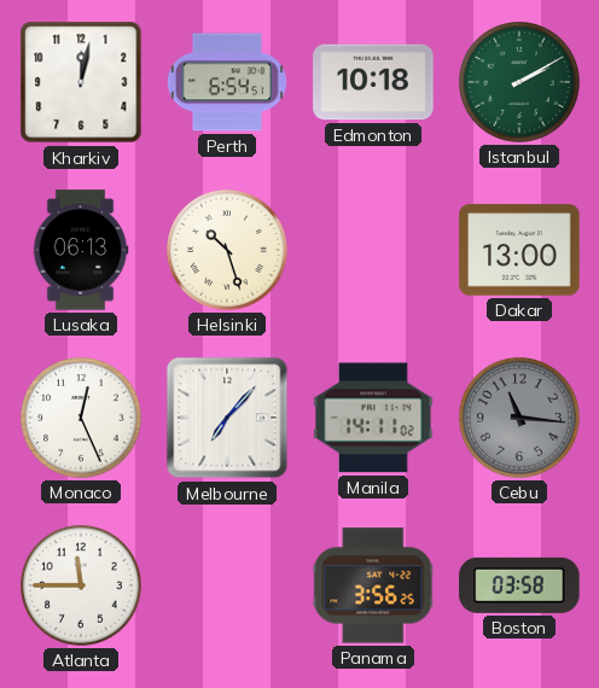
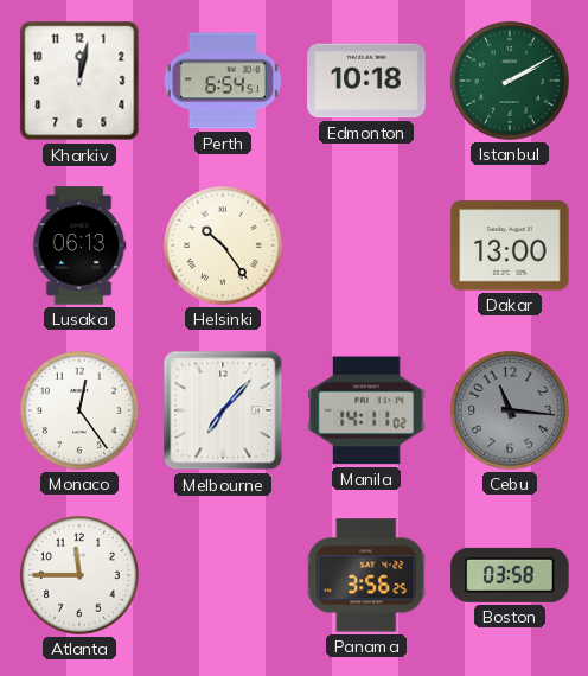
Helsinki: 10:27 -> 10:24 (224, 247)
Monaco: 12:26 -> 12:24 (81, 412)
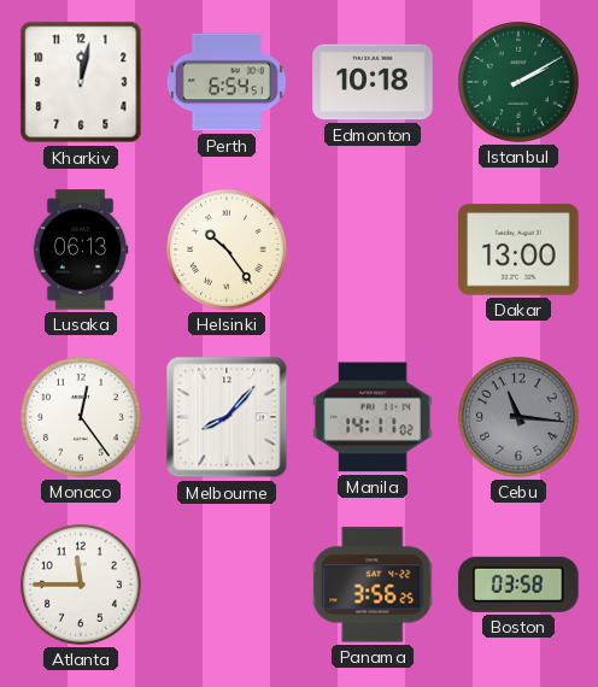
Melbourne: 7:07 -> 8:07 (227, 417)
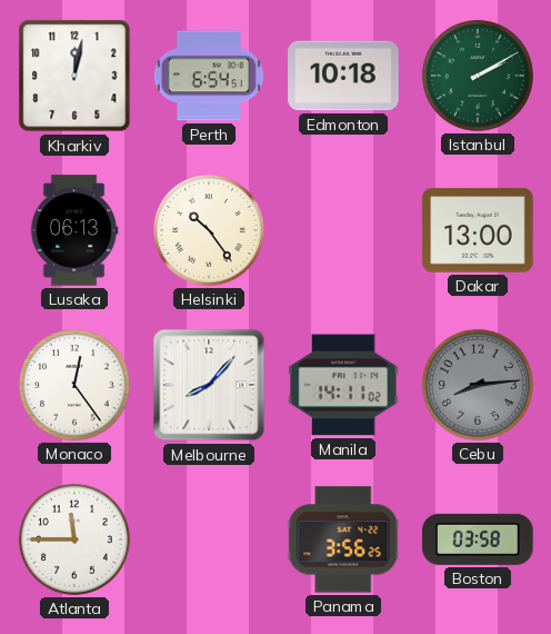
Cebu: 11:16 -> 8:14 (479, 386)
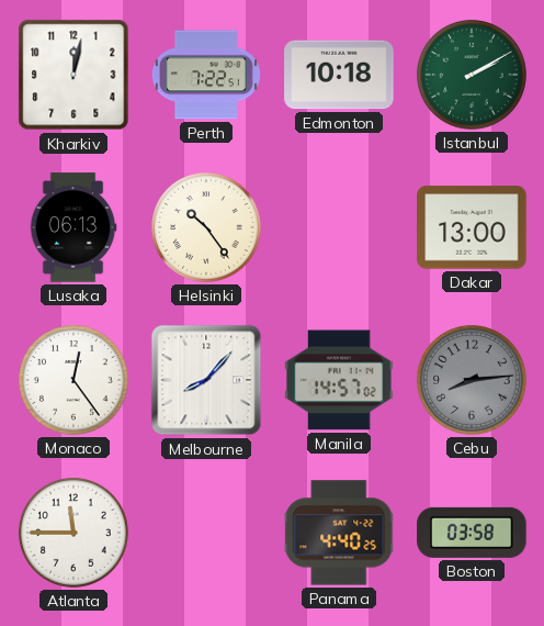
Perth: 6:54 -> 7:22 (206, 75)
Manila: 14:11 -> 14:57 (339, 380)
Panama: 3:56 -> 4:40 (339, 533)
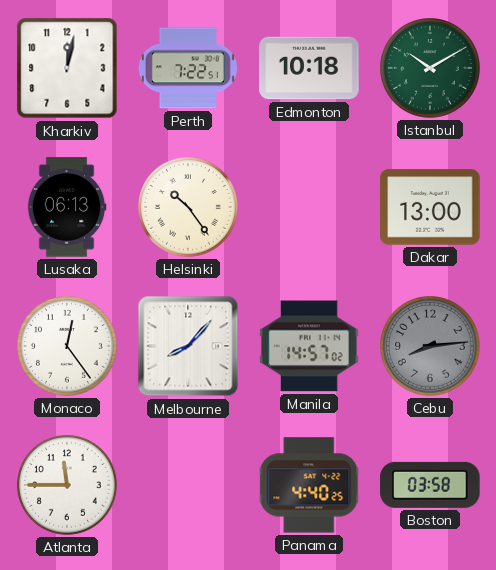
Istanbul: 2:10 -> 10:10 (431, 69)
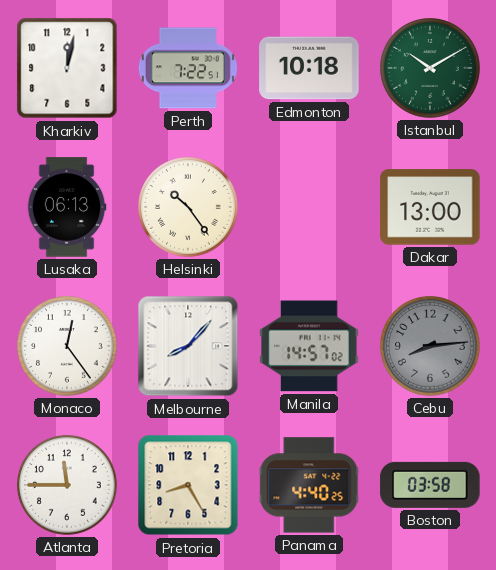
Pretoria: none -> 8:25 (188, 485)
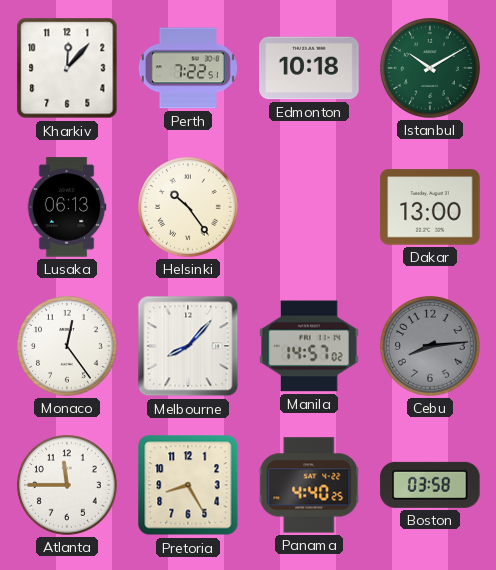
Kharkiv: 12:02 -> 12:07 (67, 68)
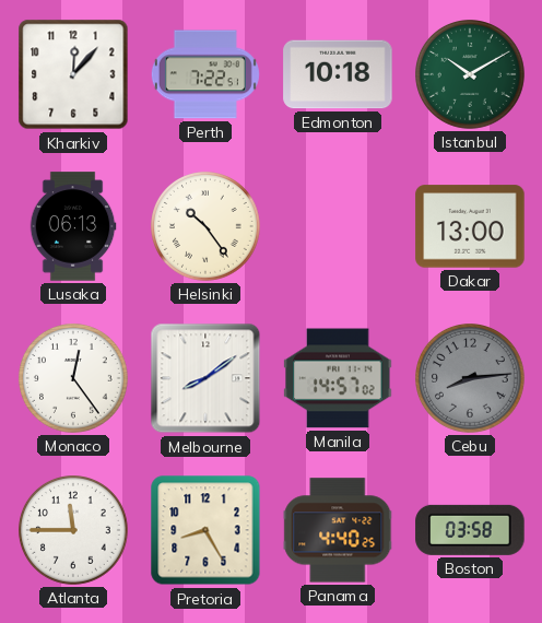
Melbourne: 8:07 -> 8:09 (205, 378)
